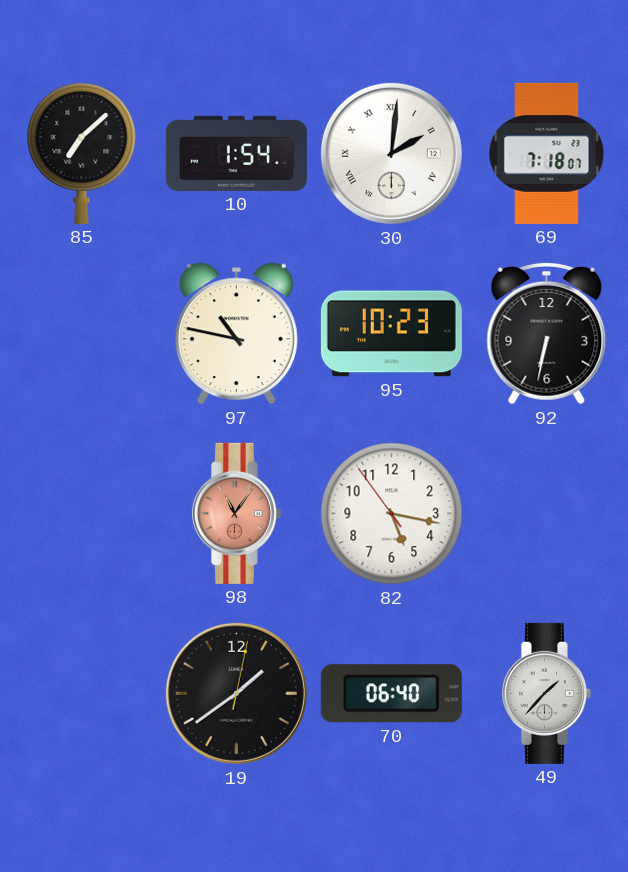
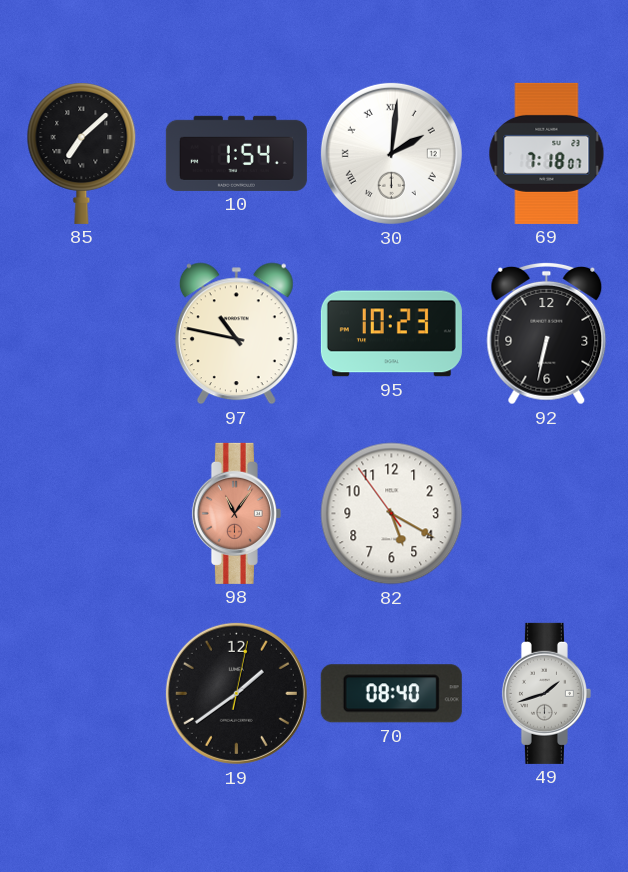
82: 5:16 -> 5:19 (392, 514)
70: 06:40 -> 08:40 (391, 694)
49: 1:37 -> 1:42 (546, 693)
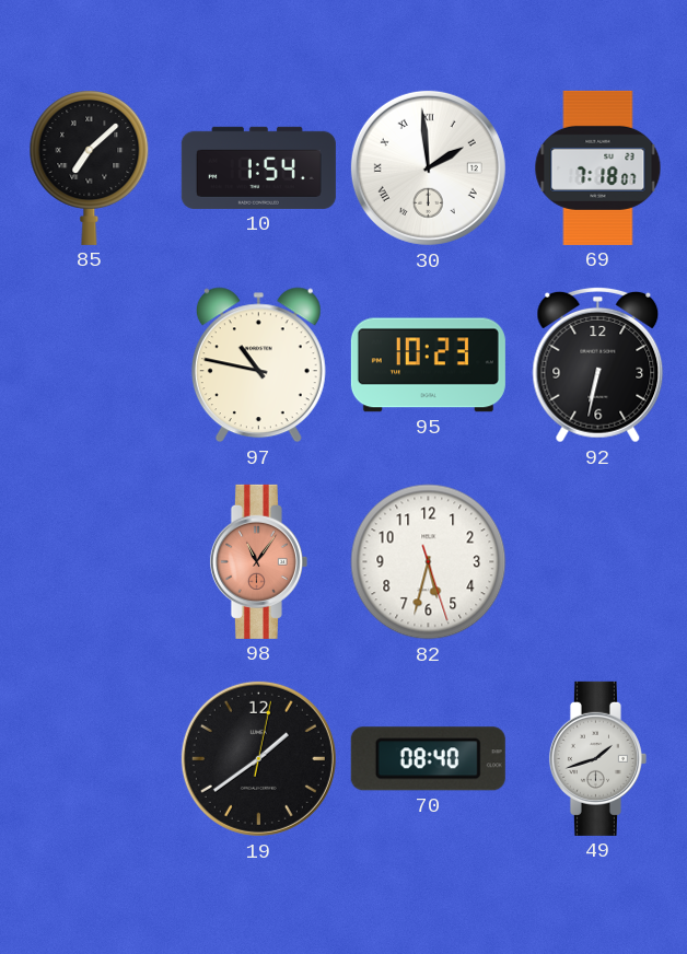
30: 2:01 -> 1:59 (428, 167)
82: 5:19 -> 5:32 (429, 562)
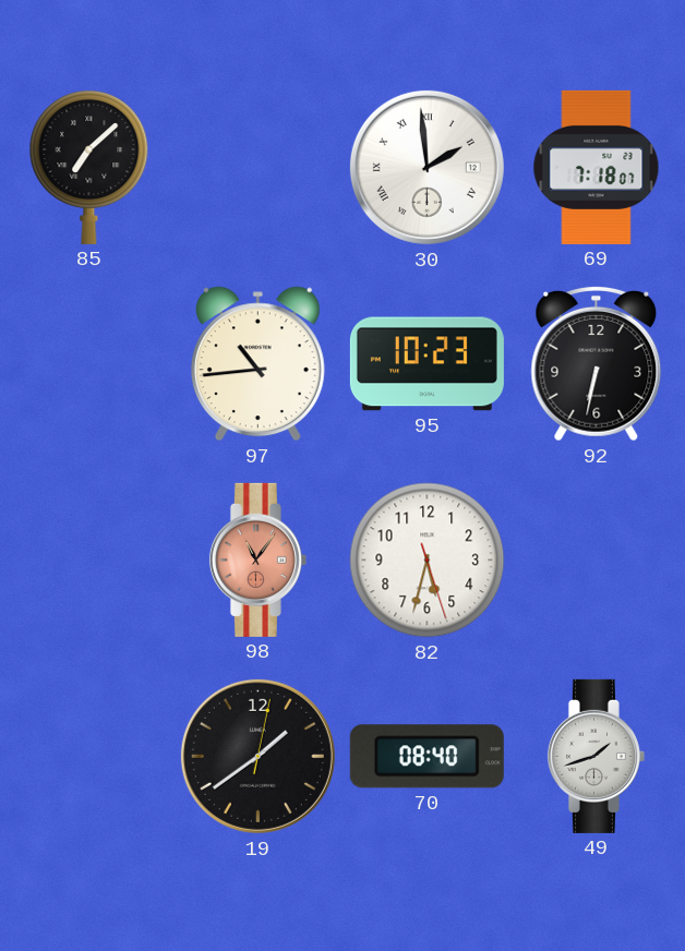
10: 1:54 -> none (258, 167)
97: 10:47 -> 10:44 (257, 364)
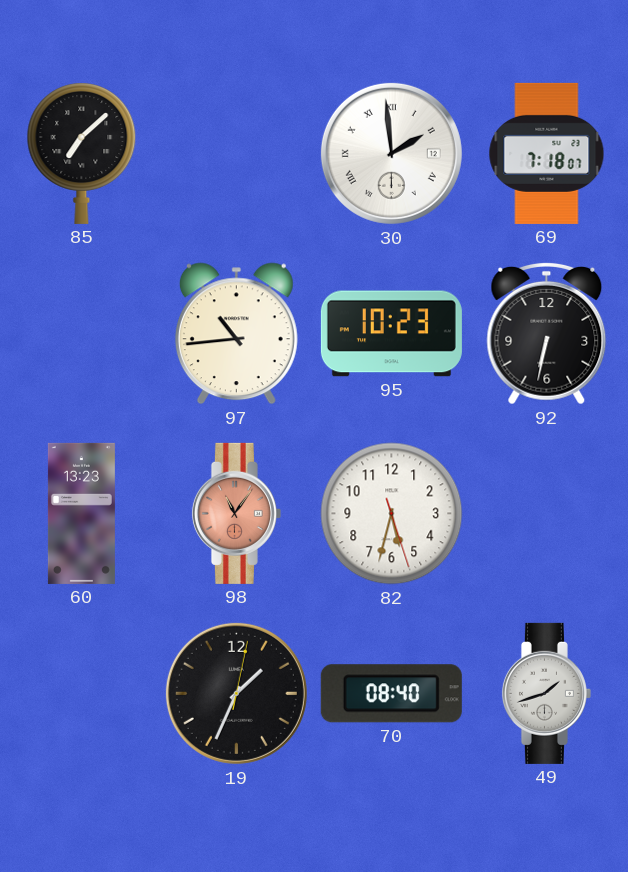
60: none -> 13:23 (81, 513)
19: 1:39 -> 1:34 (236, 693)
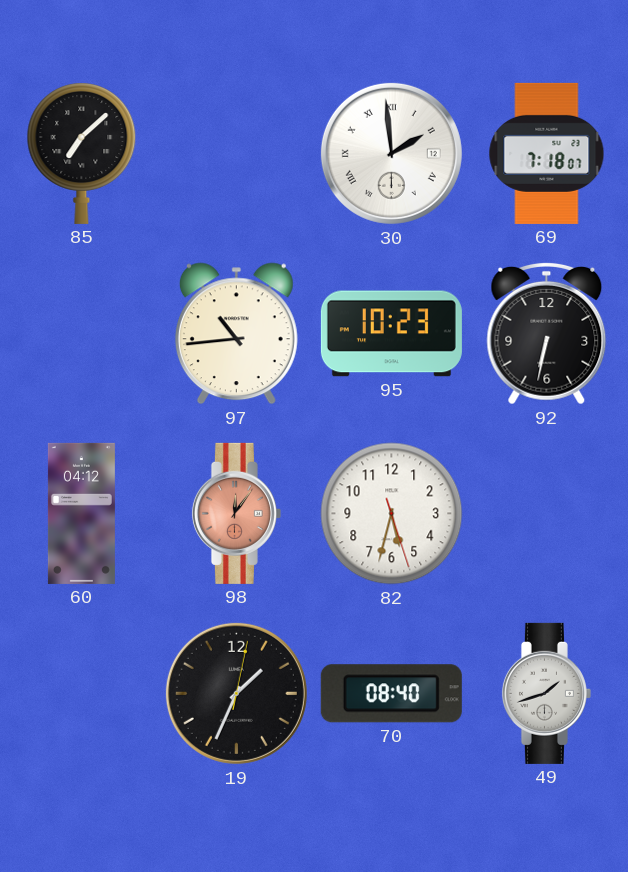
60: 13:23 -> 04:12 (81, 513)
98: 11:06 -> 12:06 (236, 513)
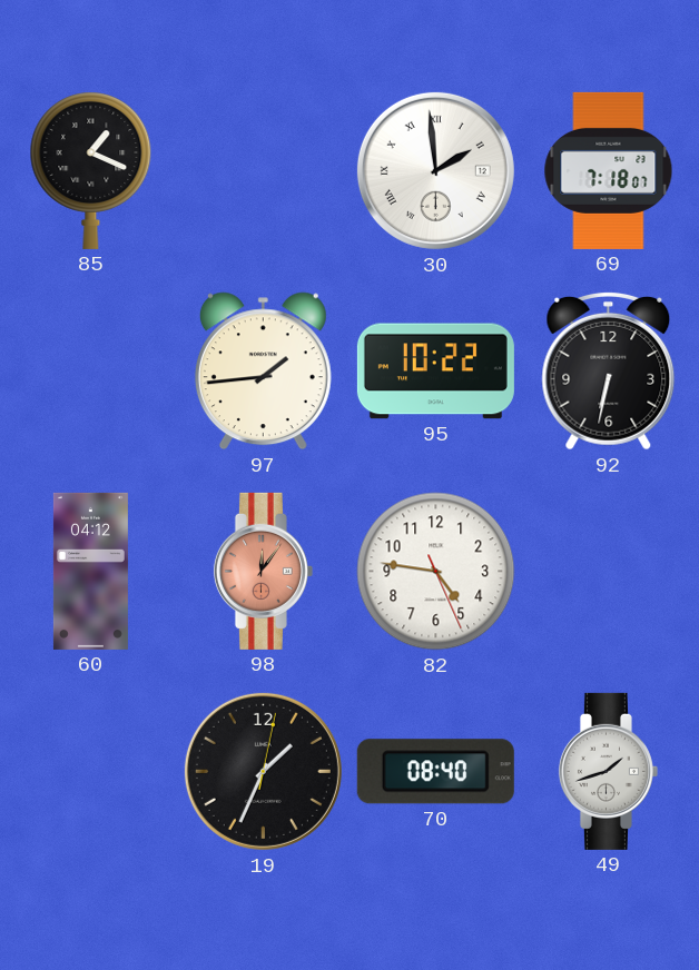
85: 7:08 -> 1:19 (91, 170)
97: 10:44 -> 1:44 (263, 372)
95: 10:23 -> 10:22 (435, 372)
82: 5:32 -> 4:46 (436, 572)
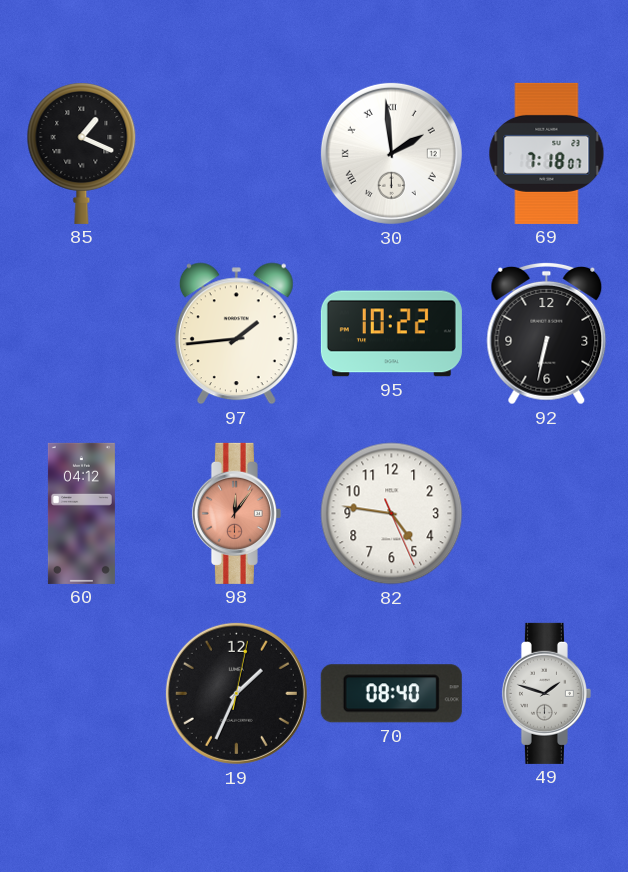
49: 1:42 -> 1:48 (546, 693)
